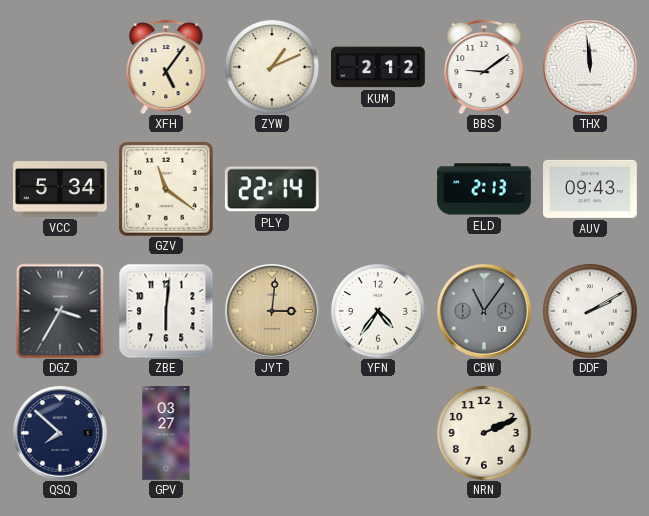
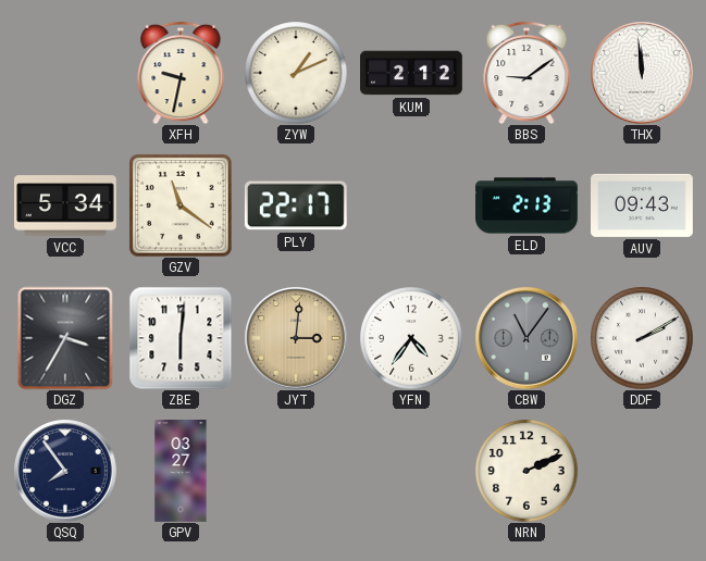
XFH: 5:06 -> 9:32 (181, 73)
PLY: 22:14 -> 22:17 (296, 205)
QSQ: 7:52 -> 7:54 (65, 471)
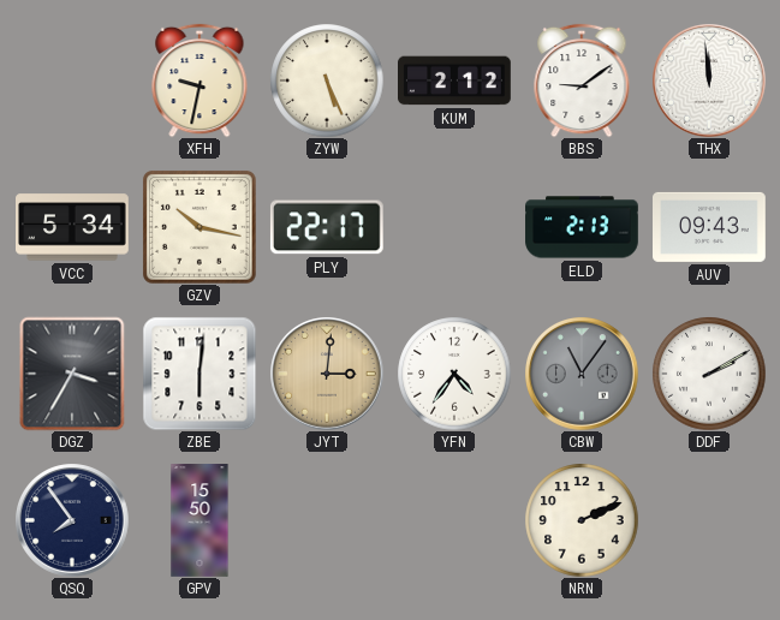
ZYW: 1:11 -> 5:26 (327, 81)
GZV: 11:21 -> 10:17 (200, 227)
GPV: 03:27 -> 15:50 (200, 520)
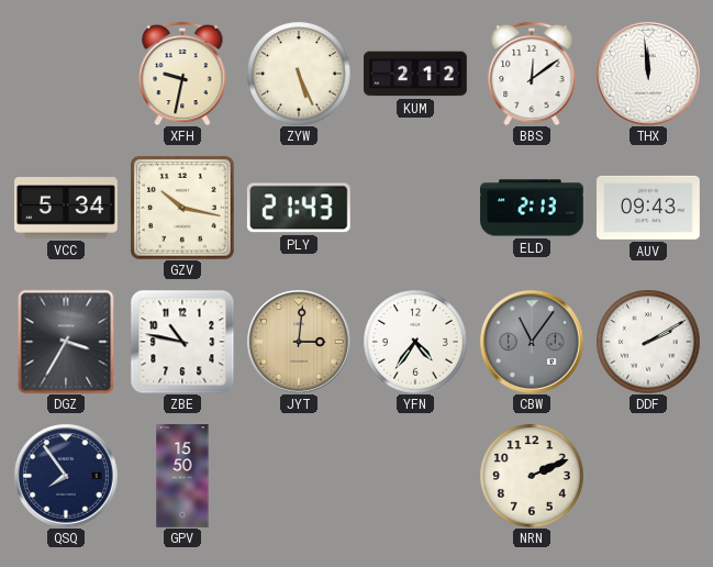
BBS: 9:09 -> 12:09 (532, 74)
PLY: 22:17 -> 21:43 (299, 208)
ZBE: 6:01 -> 10:47 (182, 342)
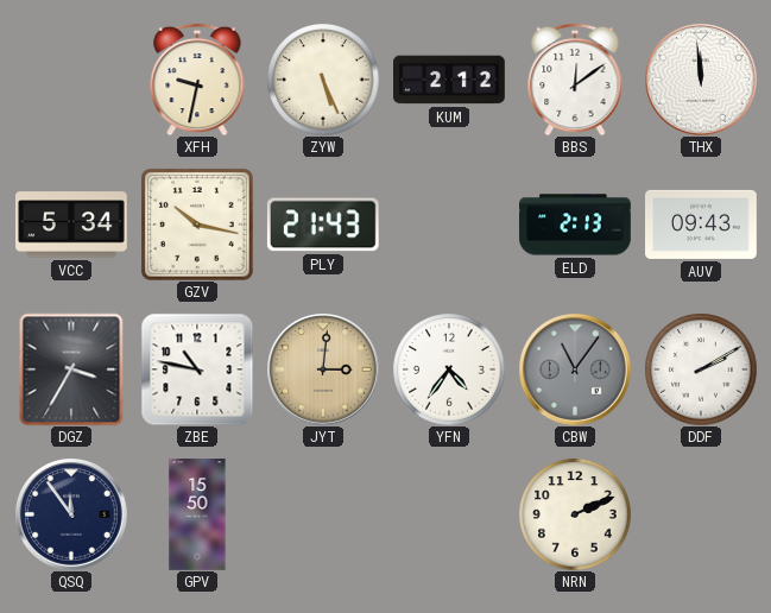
QSQ: 7:54 -> 11:54 (71, 514)
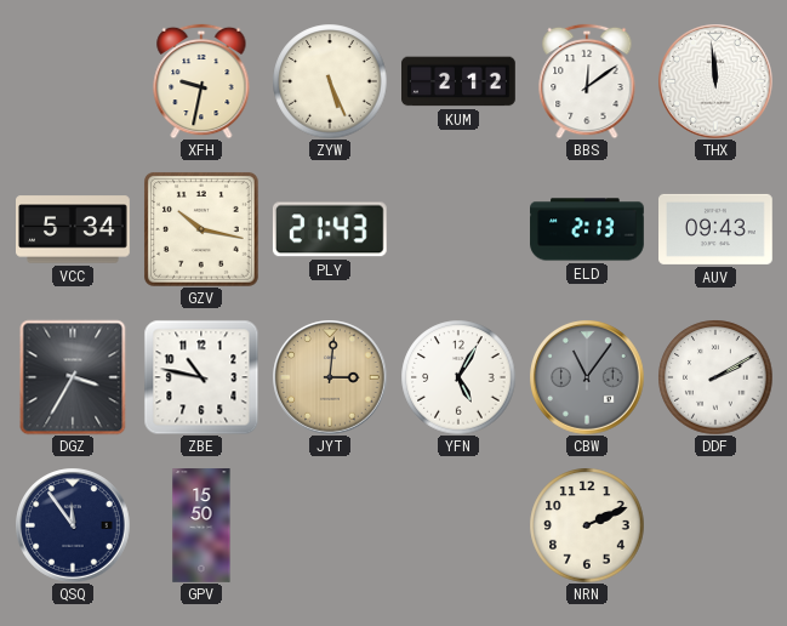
YFN: 4:36 -> 5:05 (458, 377)
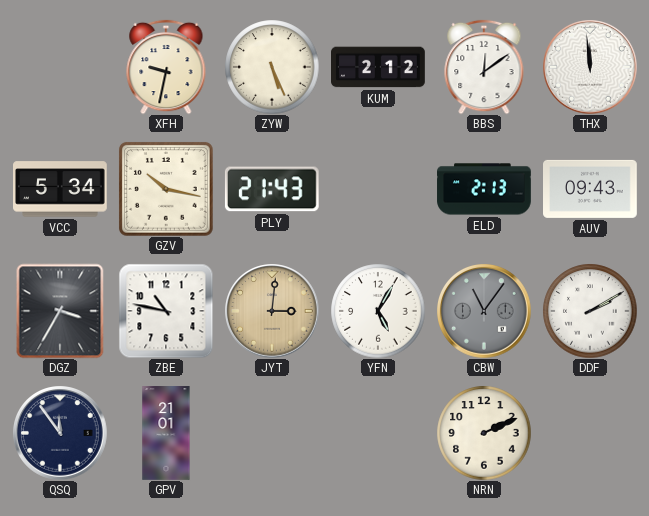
GPV: 15:50 -> 21:01 (166, 433)
